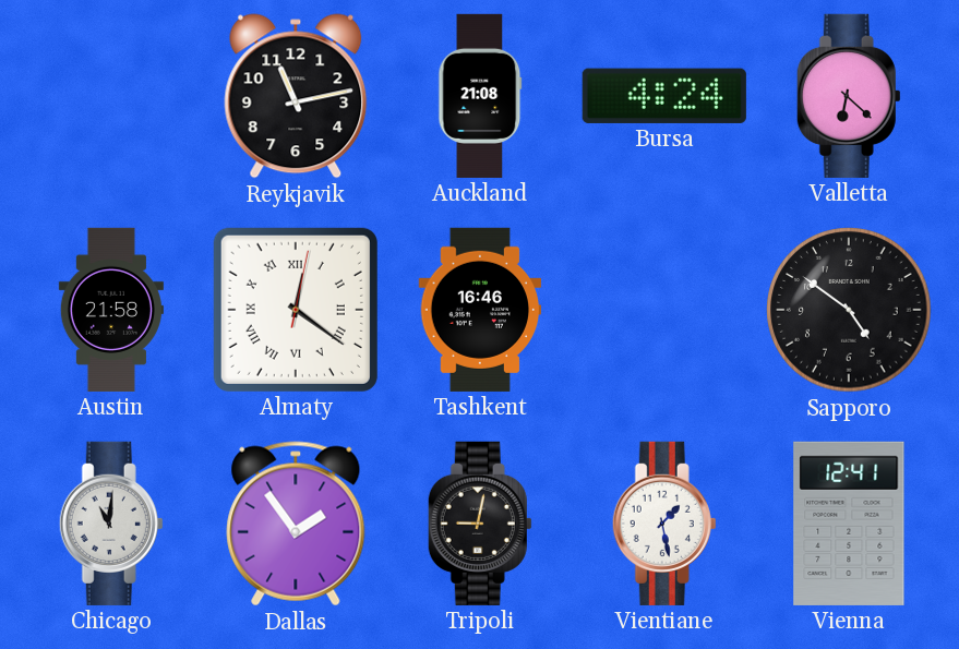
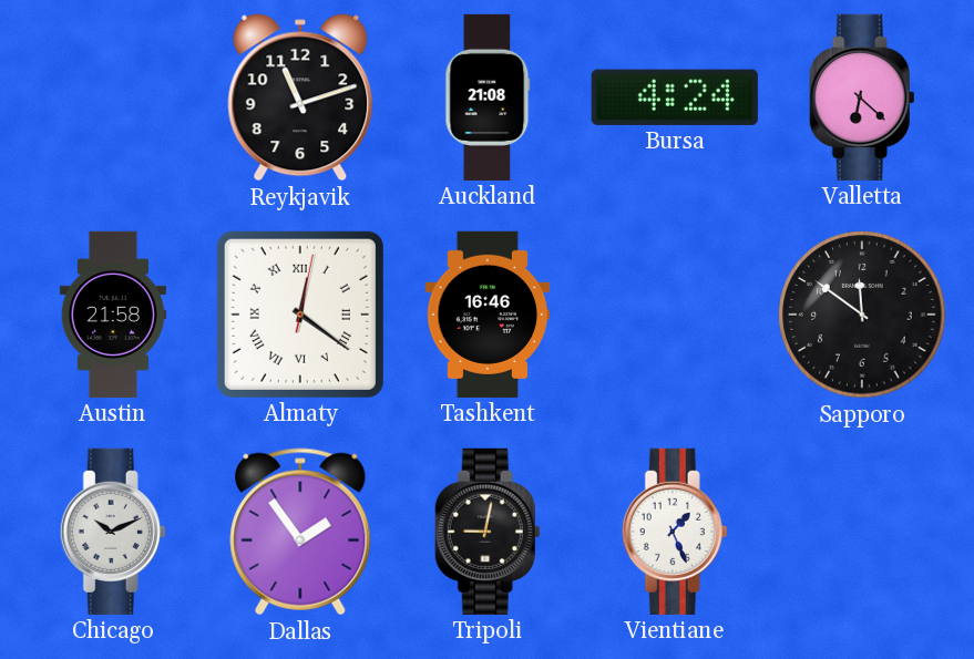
Reykjavik: 11:13 -> 11:12 (300, 97)
Sapporo: 4:51 -> 11:51 (862, 315)
Chicago: 11:01 -> 10:11 (113, 532)
Vientiane: 1:28 -> 1:26 (675, 532)
Vienna: 12:41 -> none (849, 524)
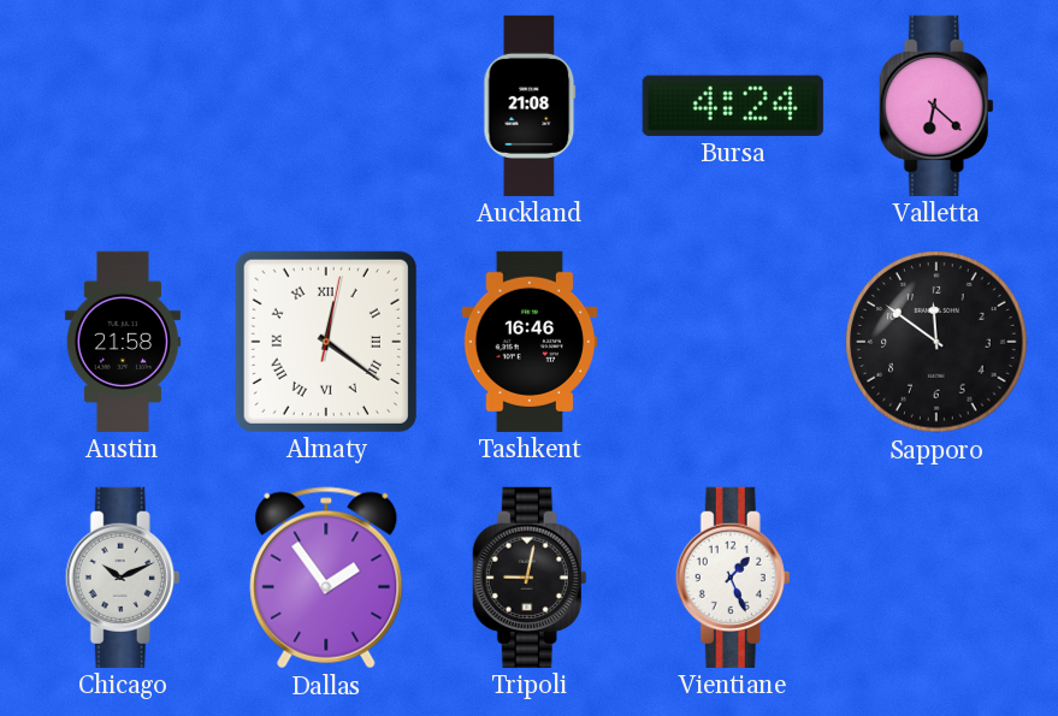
Reykjavik: 11:12 -> none (300, 97)
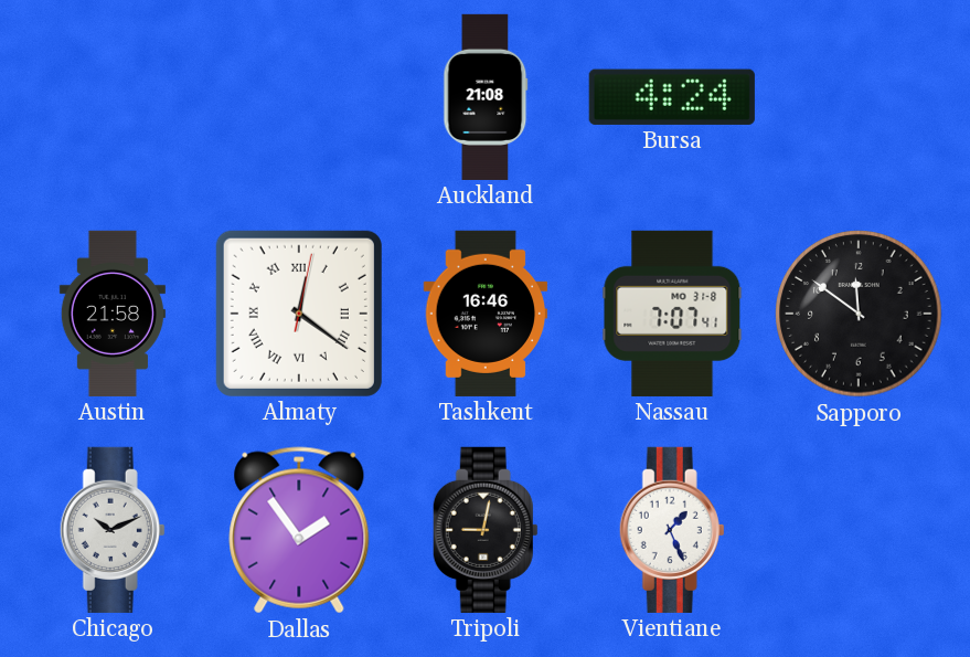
Valletta: 6:22 -> none (936, 106)
Nassau: none -> 7:07 (672, 314)
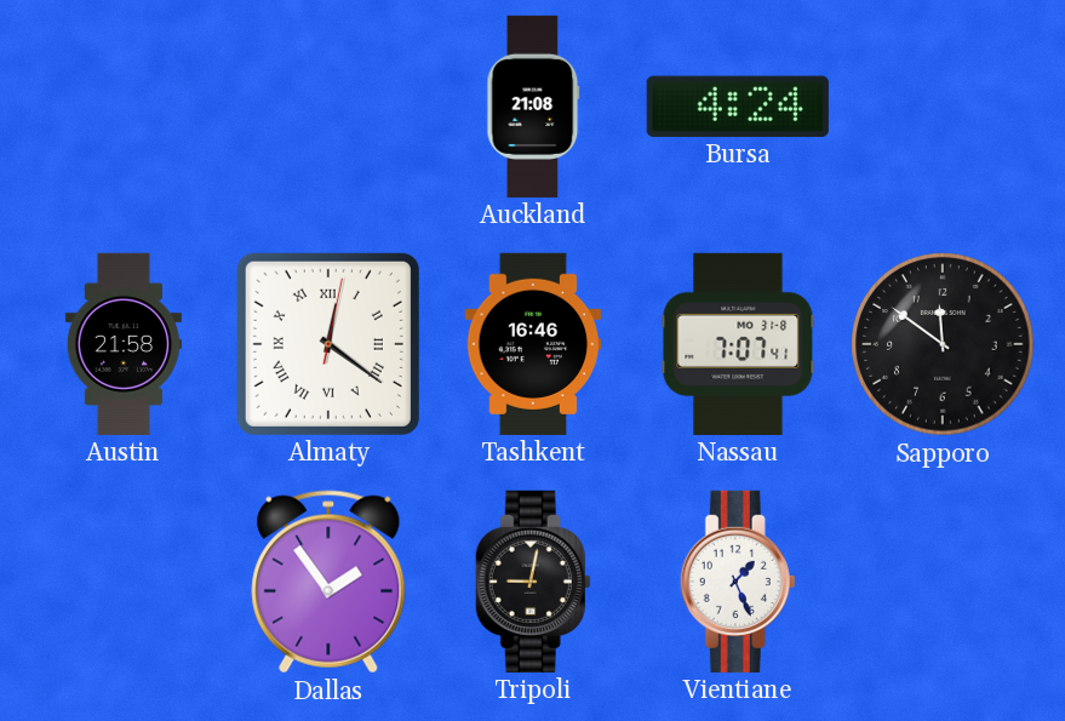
Chicago: 10:11 -> none (113, 530)
